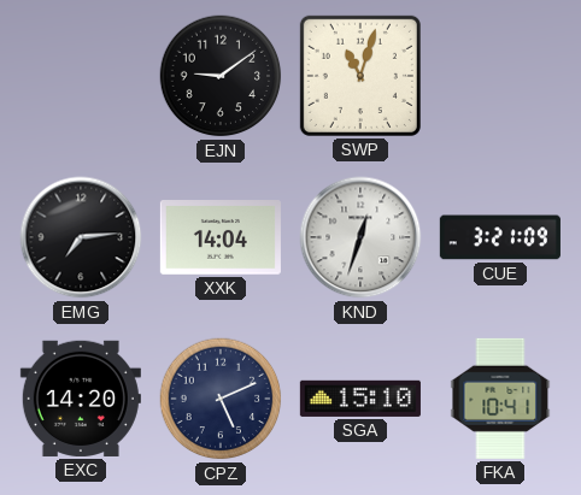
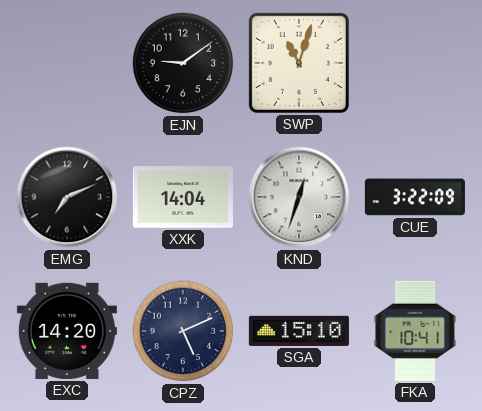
EMG: 7:14 -> 7:11 (67, 197)
CUE: 3:21 -> 3:22 (415, 197)
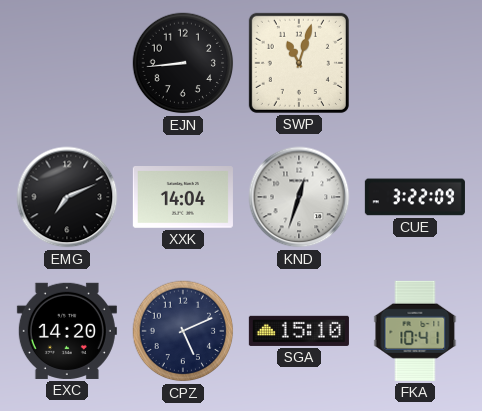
EJN: 9:09 -> 8:44 (183, 63)
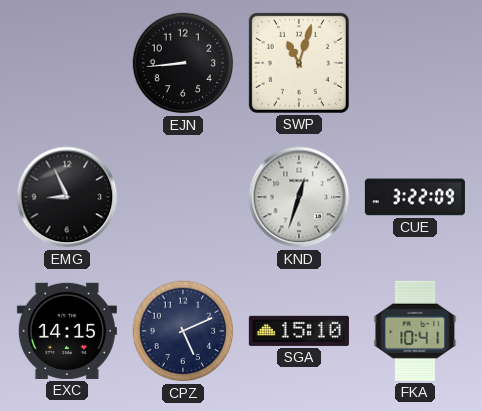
EMG: 7:11 -> 8:56 (67, 197)
XXK: 14:04 -> none (183, 198)
EXC: 14:20 -> 14:15 (67, 331)
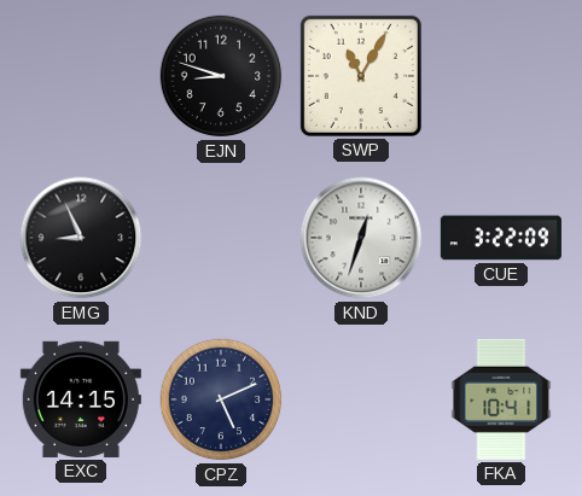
EJN: 8:44 -> 8:48 (221, 76)
SWP: 11:03 -> 11:05 (361, 76)
SGA: 15:10 -> none (299, 331)
